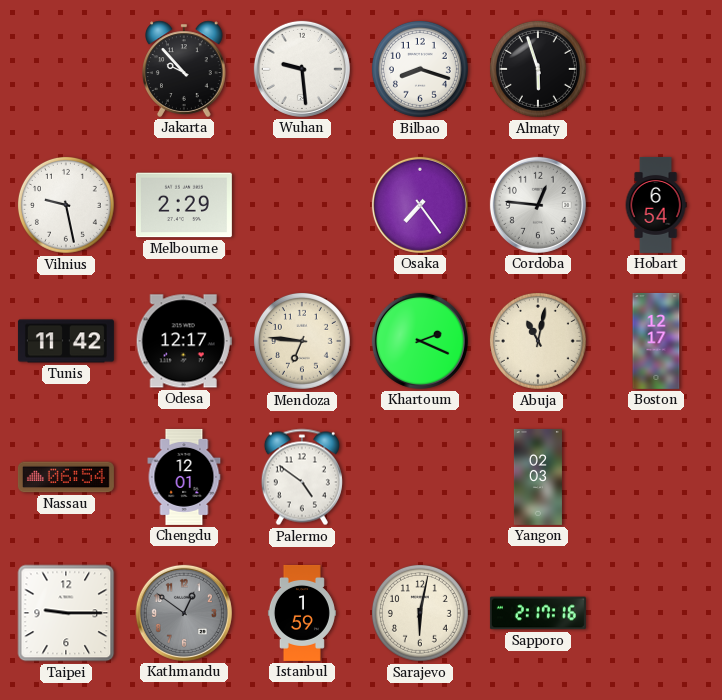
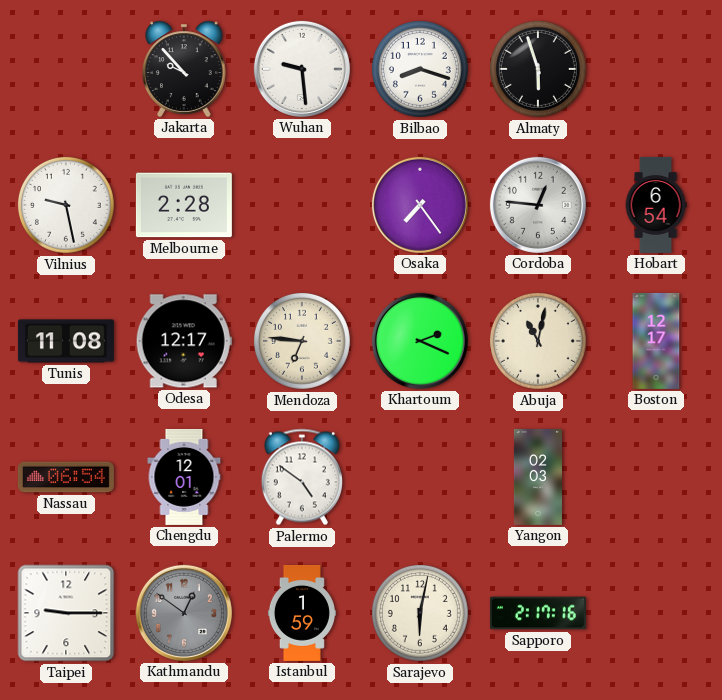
Melbourne: 2:29 -> 2:28 (184, 205)
Tunis: 11:42 -> 11:08 (66, 341)
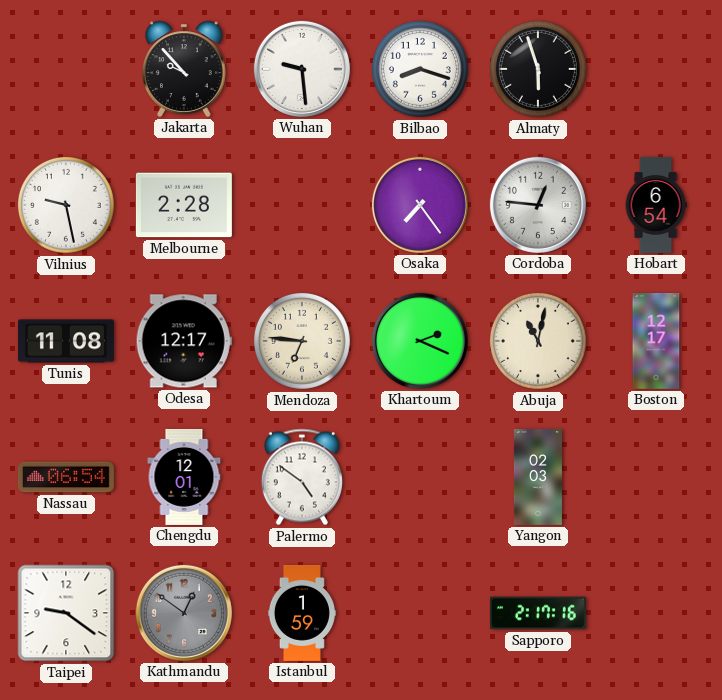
Taipei: 9:15 -> 9:21 (66, 613)
Sarajevo: 6:02 -> none (420, 613)
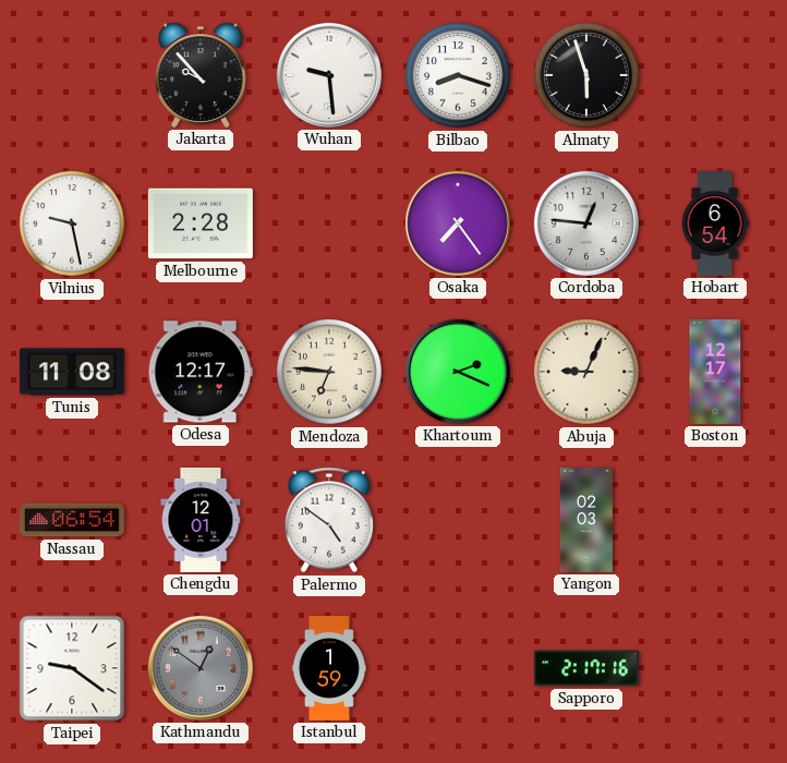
Abuja: 11:02 -> 9:04 (586, 372)
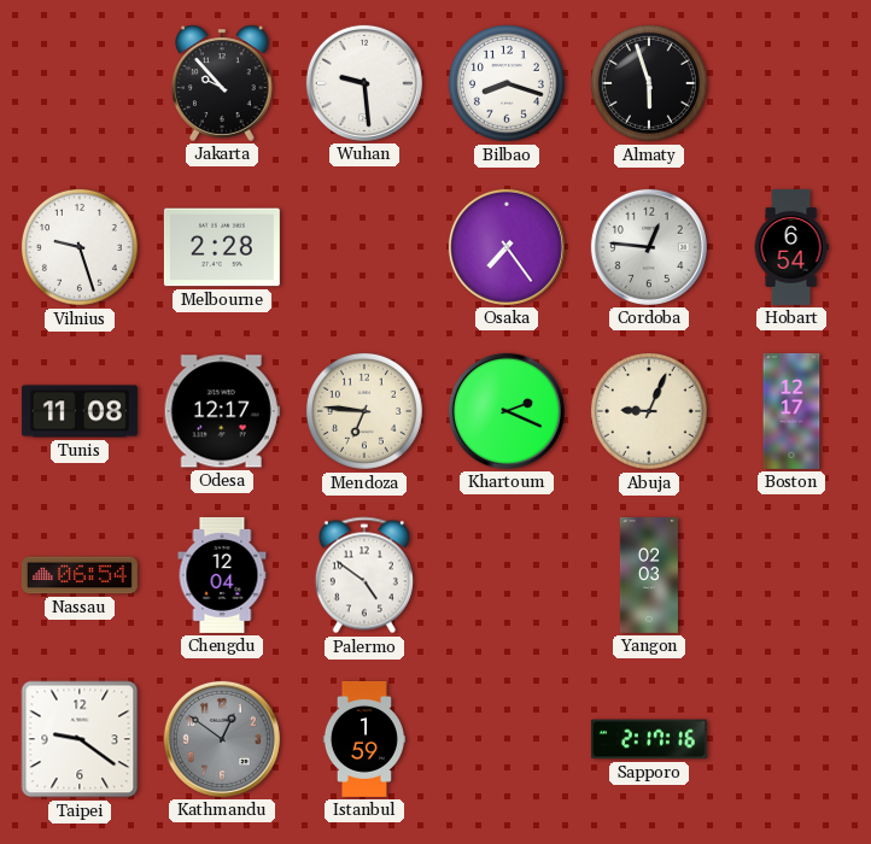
Vilnius: 9:28 -> 9:27 (80, 247)
Chengdu: 12:01 -> 12:04 (222, 575)
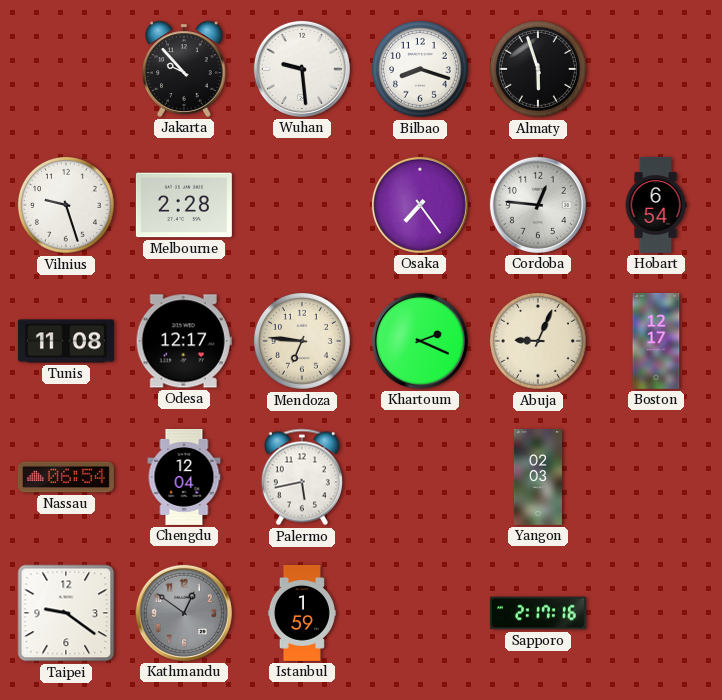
Palermo: 4:51 -> 5:43 (302, 477)
